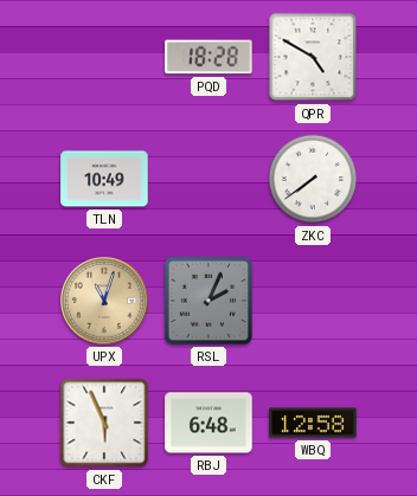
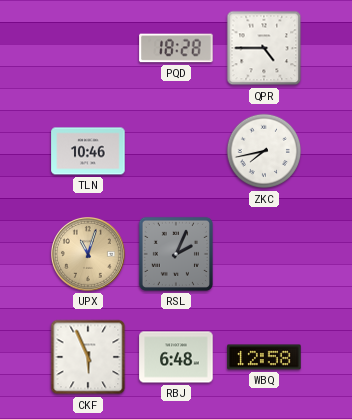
QPR: 4:50 -> 4:45 (264, 48)
TLN: 10:49 -> 10:46 (88, 151)
ZKC: 7:39 -> 7:43 (264, 151)
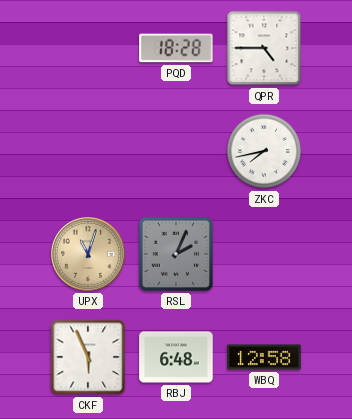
TLN: 10:46 -> none (88, 151)
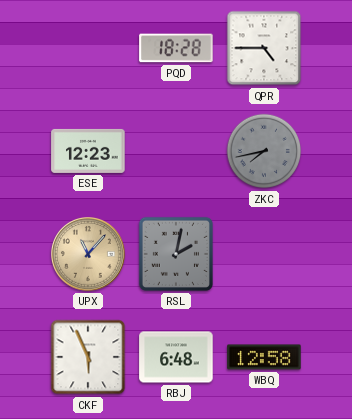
ESE: none -> 12:23 (88, 151)
ZKC dial: white -> grey (264, 151)
UPX: 11:03 -> 11:07 (89, 255)
RSL: 2:04 -> 2:02 (176, 254)
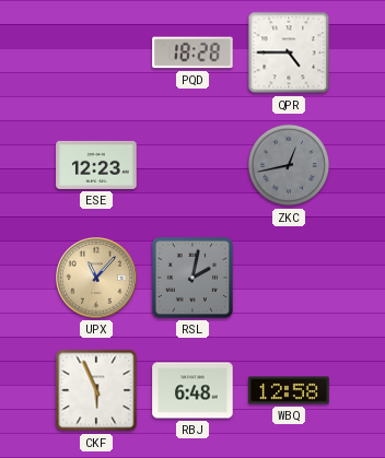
ZKC: 7:43 -> 12:43 (289, 165)
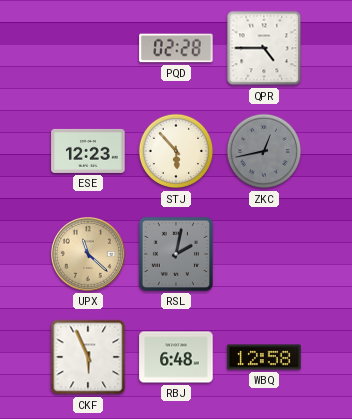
PQD: 18:28 -> 02:28 (176, 48)
STJ: none -> 5:53 (176, 151)
UPX: 11:07 -> 11:22 (89, 255)
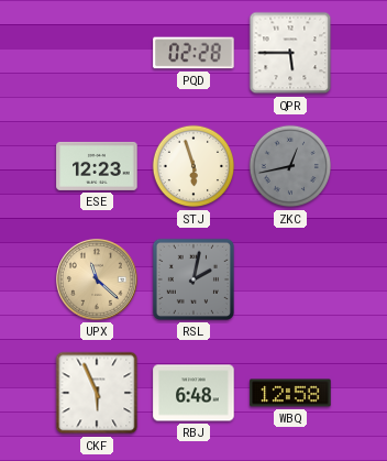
QPR: 4:45 -> 5:45 (290, 53)
STJ: 5:53 -> 5:57 (193, 166)
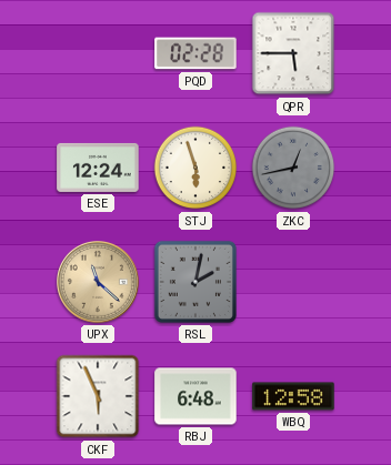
ESE: 12:23 -> 12:24 (98, 168)
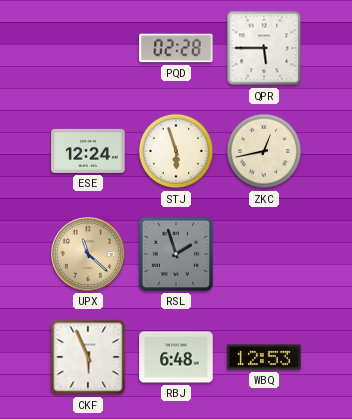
ZKC dial: grey -> cream (264, 151)
RSL: 2:02 -> 1:57 (176, 254)
WBQ: 12:58 -> 12:53 (264, 357)
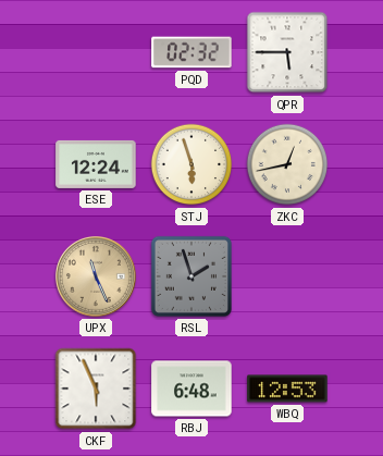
PQD: 02:28 -> 02:32 (191, 52)
UPX: 11:22 -> 11:26 (97, 278)
